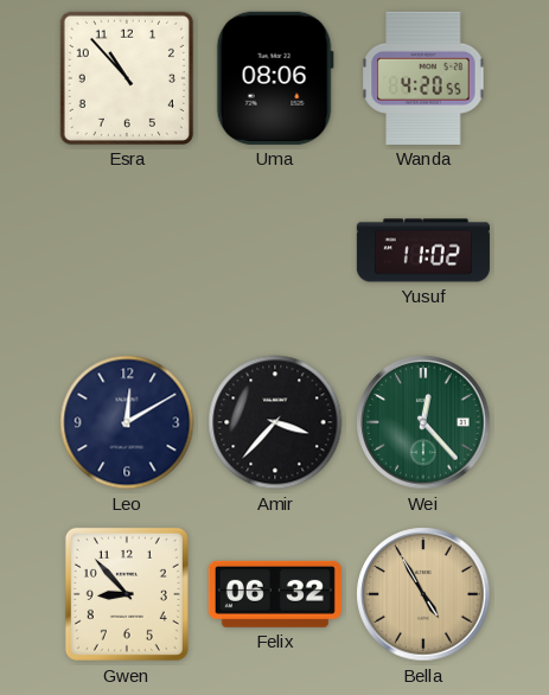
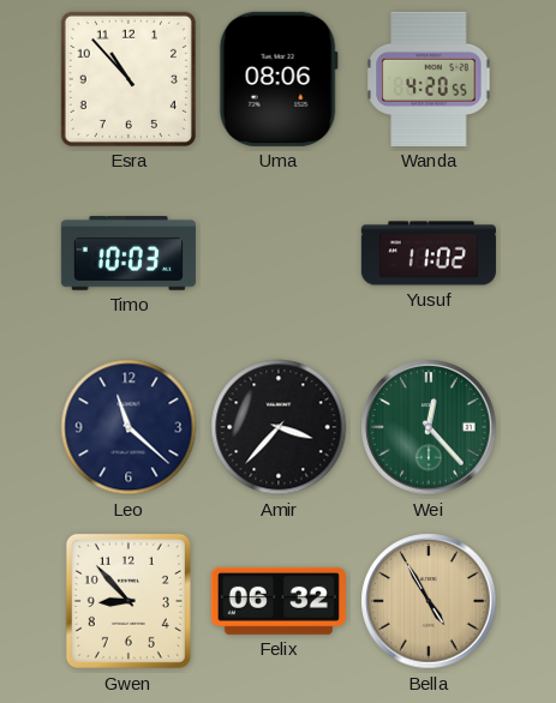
Timo: none -> 10:03 (128, 253)
Leo: 12:10 -> 11:22 (128, 427)
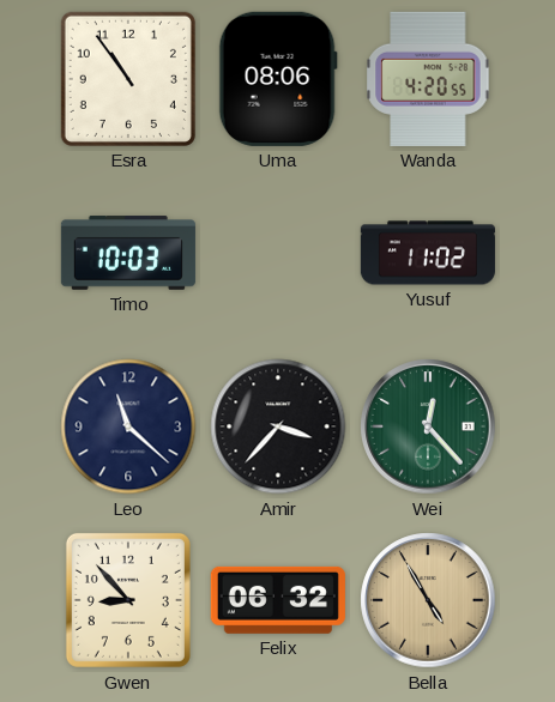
Esra: 10:53 -> 10:54 (128, 79)
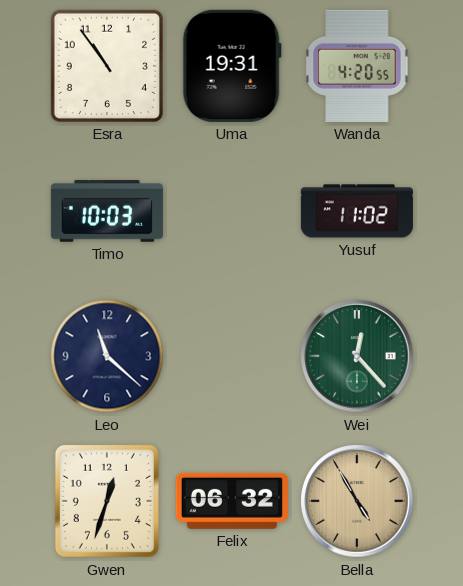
Uma: 08:06 -> 19:31 (232, 66)
Amir: 3:37 -> none (278, 426)
Gwen: 8:53 -> 12:33 (107, 501)
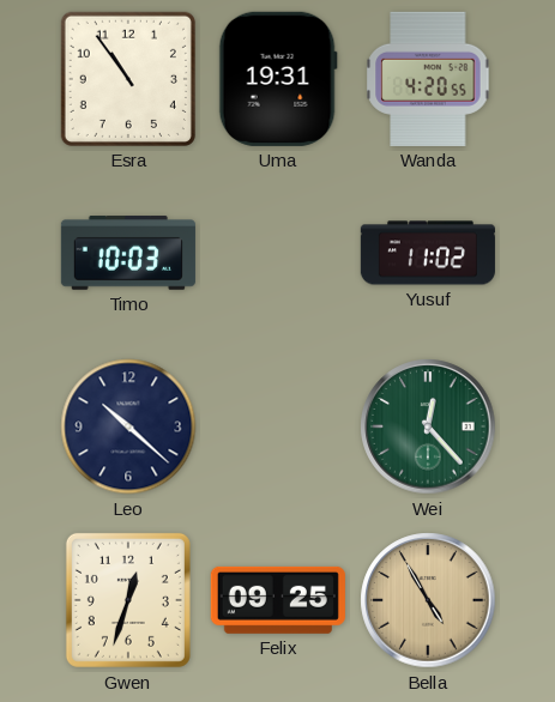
Leo: 11:22 -> 10:22 (128, 426)
Felix: 06:32 -> 09:25 (278, 600)
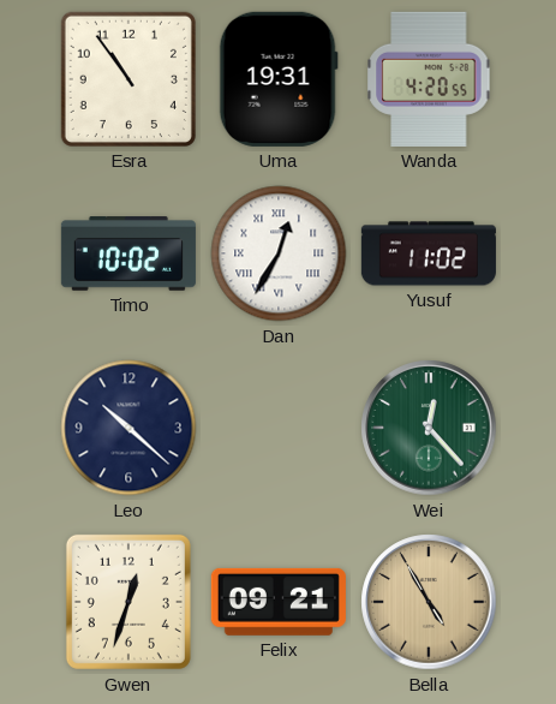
Timo: 10:03 -> 10:02 (128, 253)
Dan: none -> 12:35 (279, 253)
Felix: 09:25 -> 09:21 (279, 602)
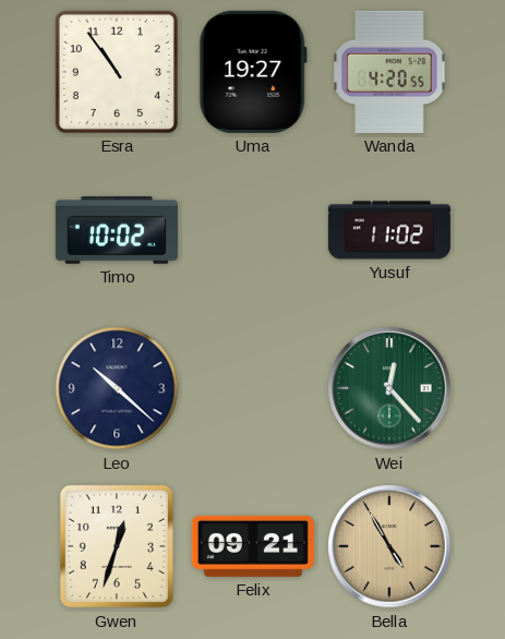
Uma: 19:31 -> 19:27 (253, 72)
Dan: 12:35 -> none (279, 253)
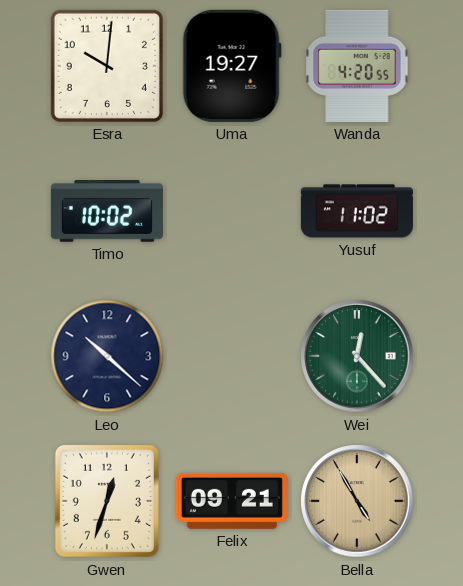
Esra: 10:54 -> 10:01 (107, 66)
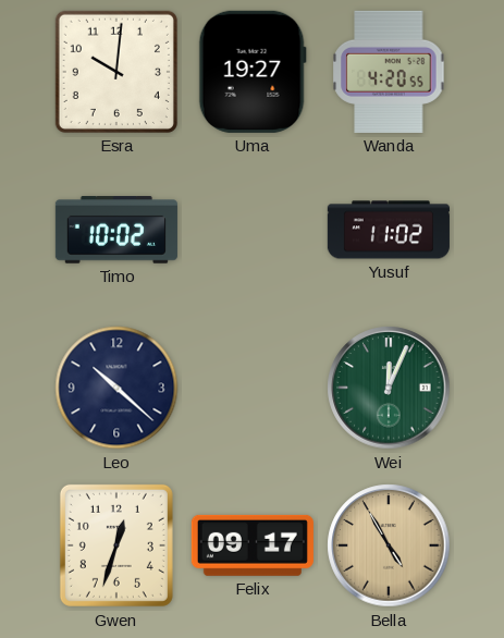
Wei: 12:23 -> 12:04 (389, 388)
Felix: 09:21 -> 09:17 (253, 545)
